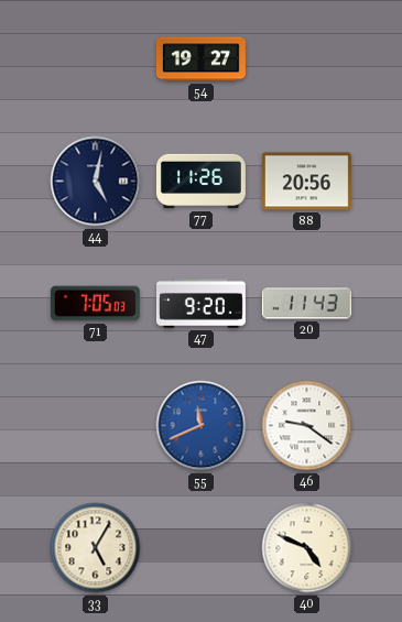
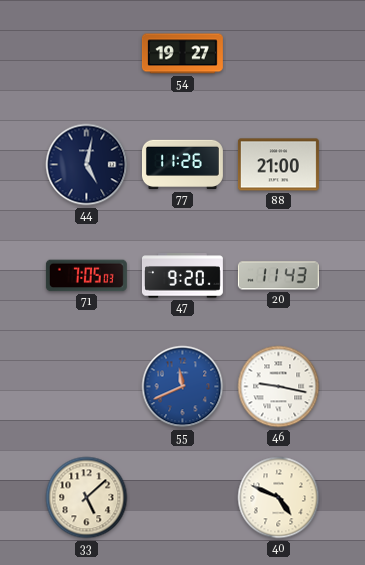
88: 20:56 -> 21:00 (278, 165)
46: 9:21 -> 9:17 (279, 387)
33: 5:05 -> 5:08 (87, 498)
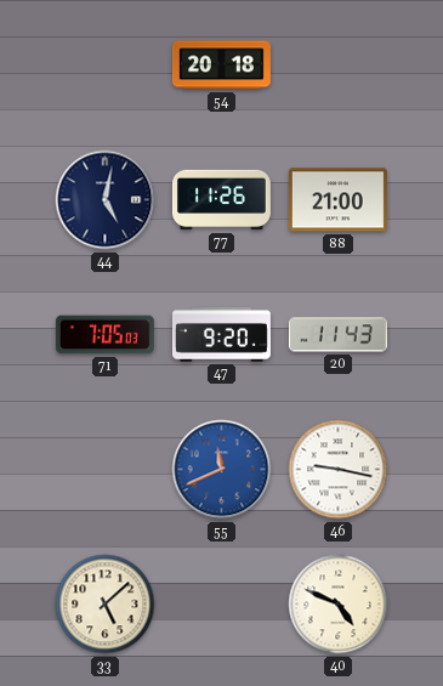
54: 19:27 -> 20:18 (221, 66)
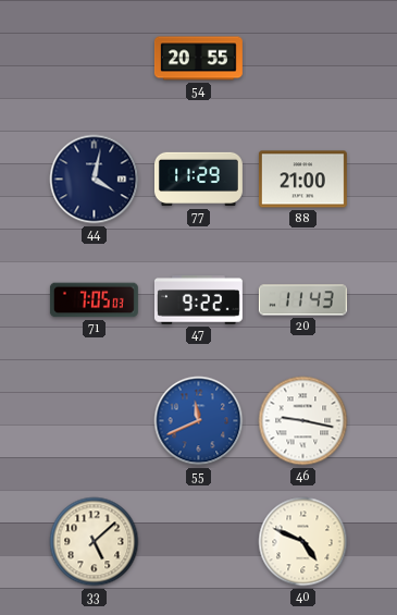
54: 20:18 -> 20:55 (198, 59)
44: 5:02 -> 4:02 (95, 180)
77: 11:26 -> 11:29 (198, 180)
47: 9:20 -> 9:22 (198, 300)
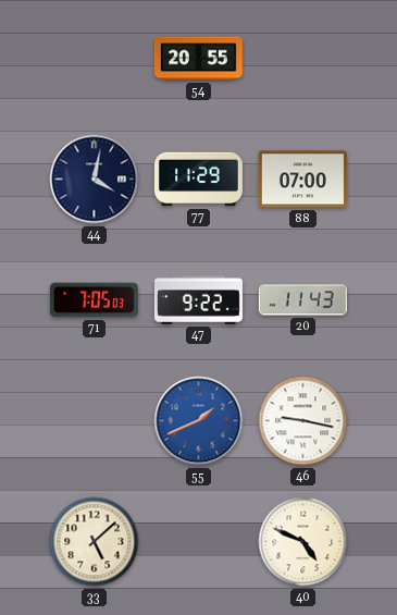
88: 21:00 -> 07:00 (302, 180)
55: 11:41 -> 1:41 (199, 421)
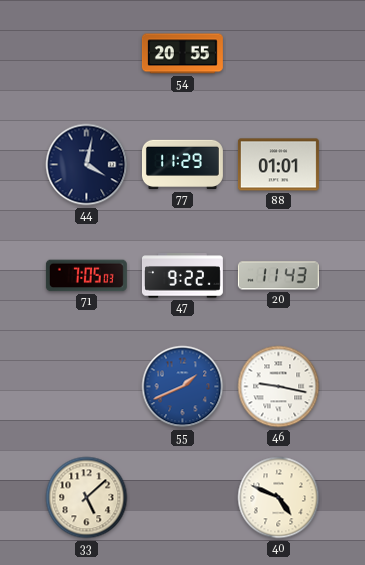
88: 07:00 -> 01:01 (278, 165)
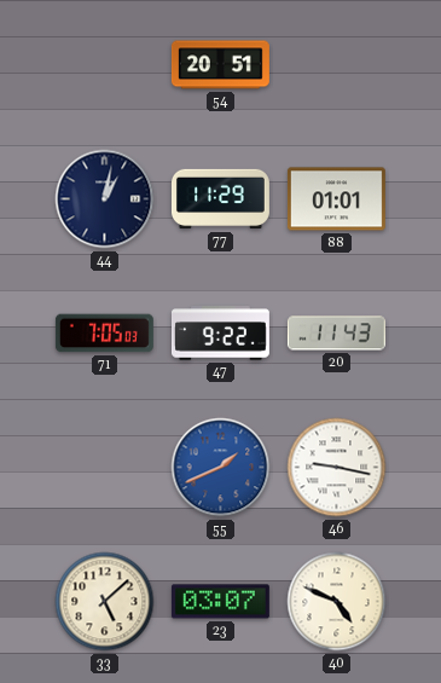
54: 20:55 -> 20:51 (220, 65)
44: 4:02 -> 1:02 (105, 199)
23: none -> 03:07 (220, 602)
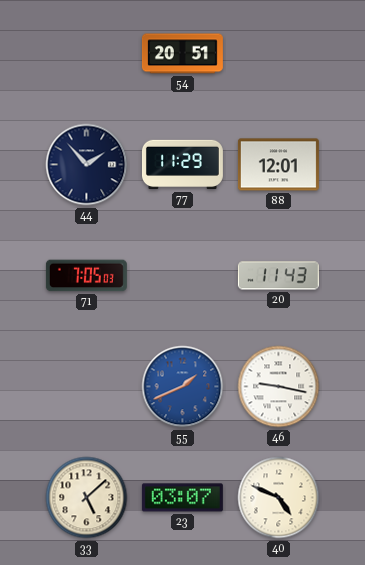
44: 1:02 -> 1:53 (87, 165)
88: 01:01 -> 12:01 (278, 165)
47: 9:22 -> none (220, 334)
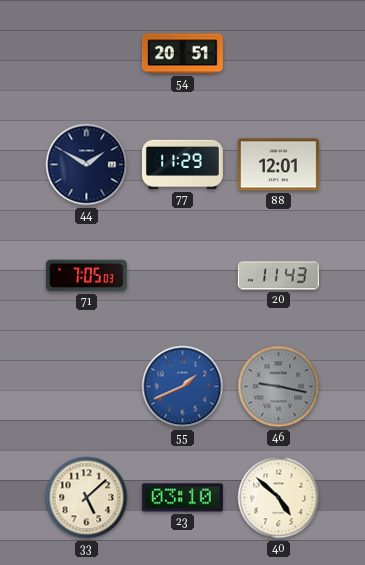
44: 1:53 -> 1:50 (87, 165)
46 dial: white -> grey (279, 387)
23: 03:07 -> 03:10 (182, 498)
40: 4:49 -> 4:52 (279, 498)
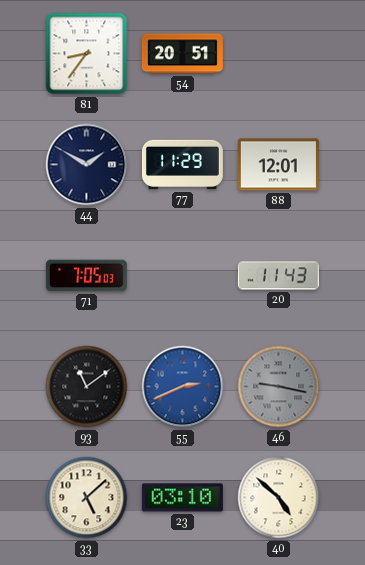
81: none -> 8:36 (87, 54)
93: none -> 11:09 (87, 387)
55: 1:41 -> 2:41 (183, 387)
